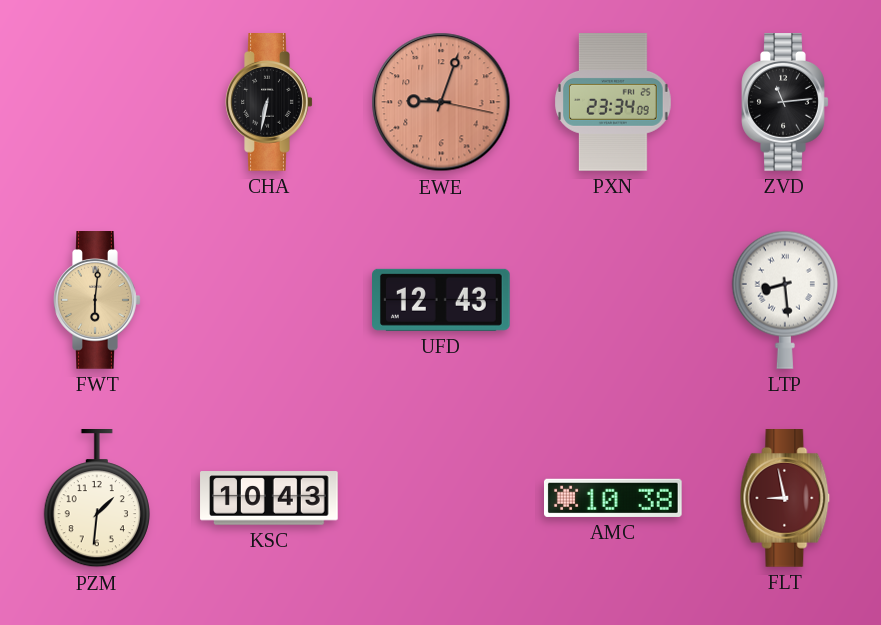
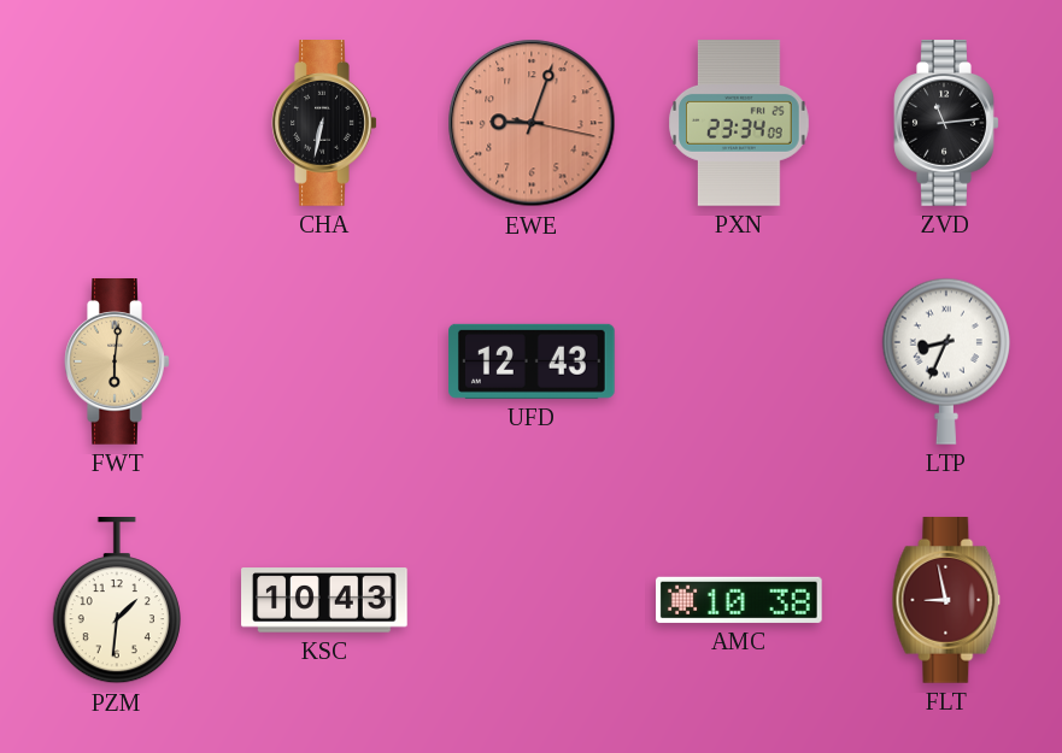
LTP: 8:29 -> 8:34 (946, 361)
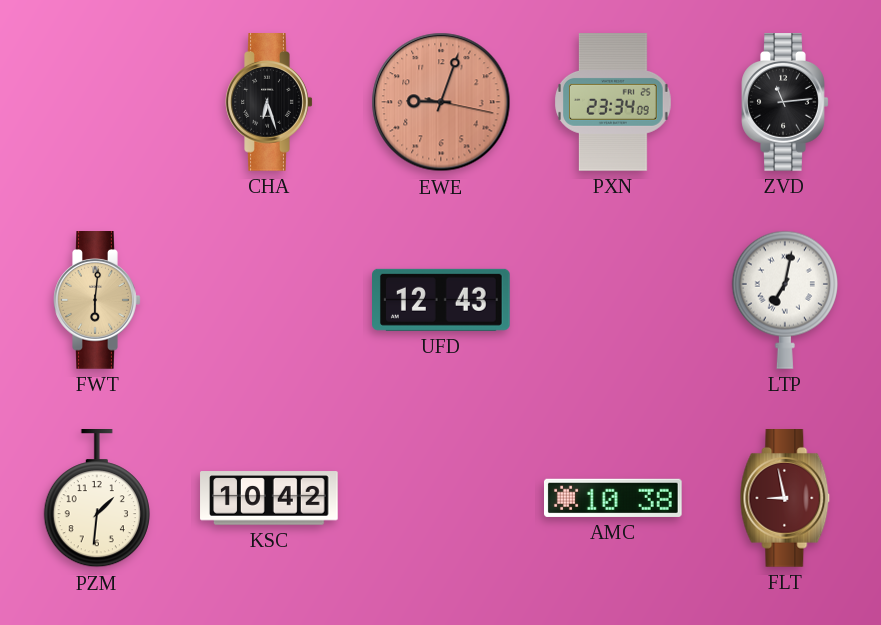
CHA: 6:32 -> 6:27 (269, 102)
LTP: 8:34 -> 7:02 (785, 300)
KSC: 10:43 -> 10:42 (269, 498)
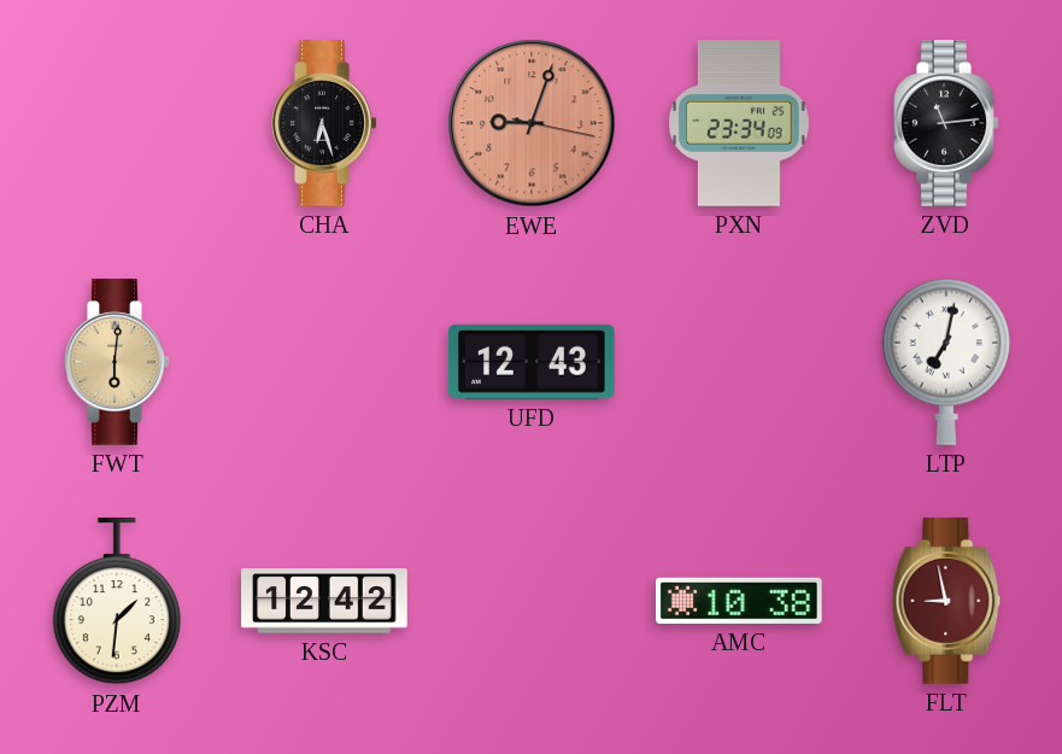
KSC: 10:42 -> 12:42 (324, 601)
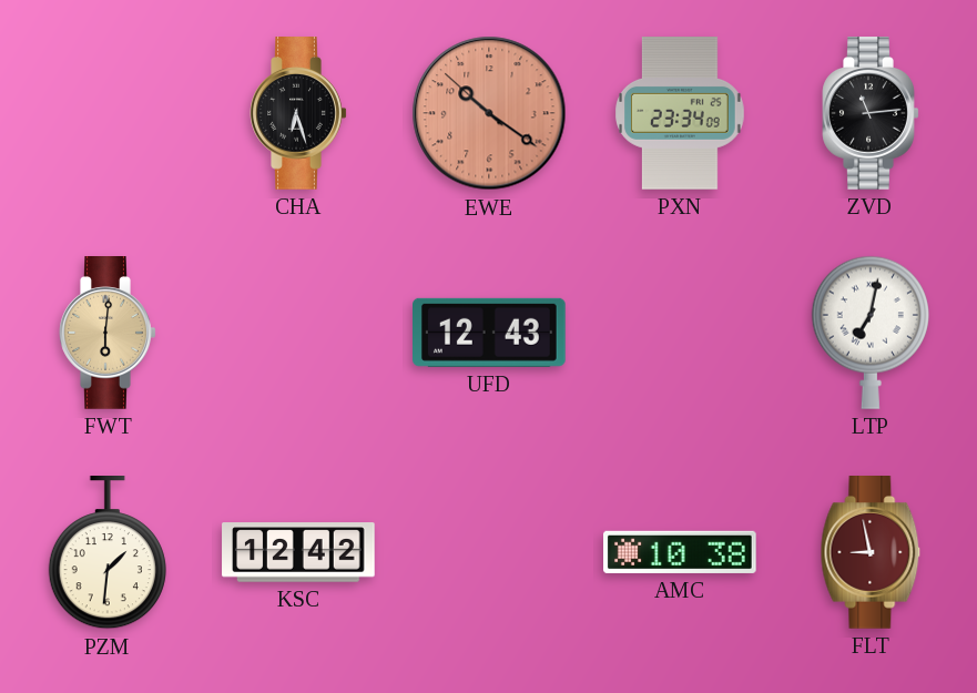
EWE: 9:03 -> 10:20 (489, 113)
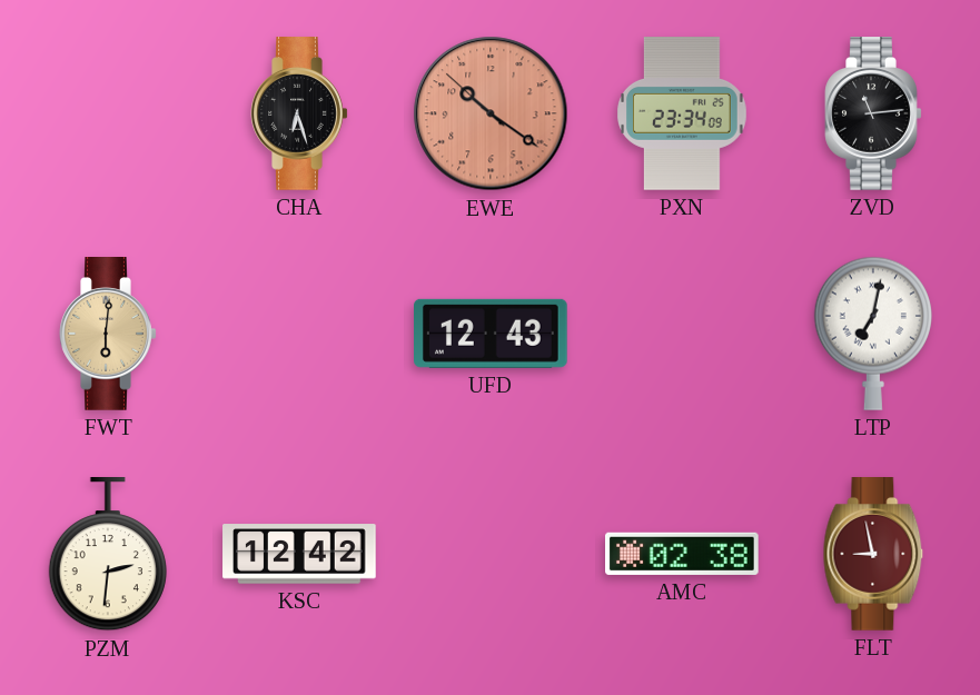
PZM: 1:31 -> 2:31 (108, 555)
AMC: 10:38 -> 02:38 (683, 554)
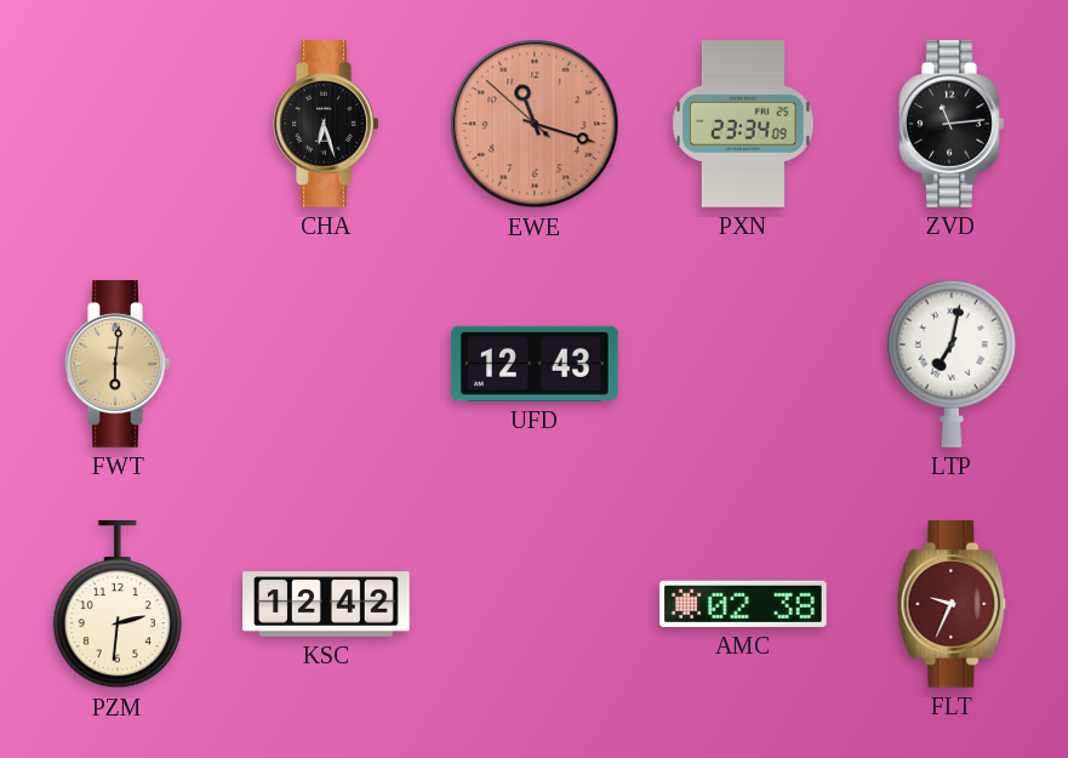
EWE: 10:20 -> 11:17 (535, 124)
FLT: 8:58 -> 9:34 (952, 604)
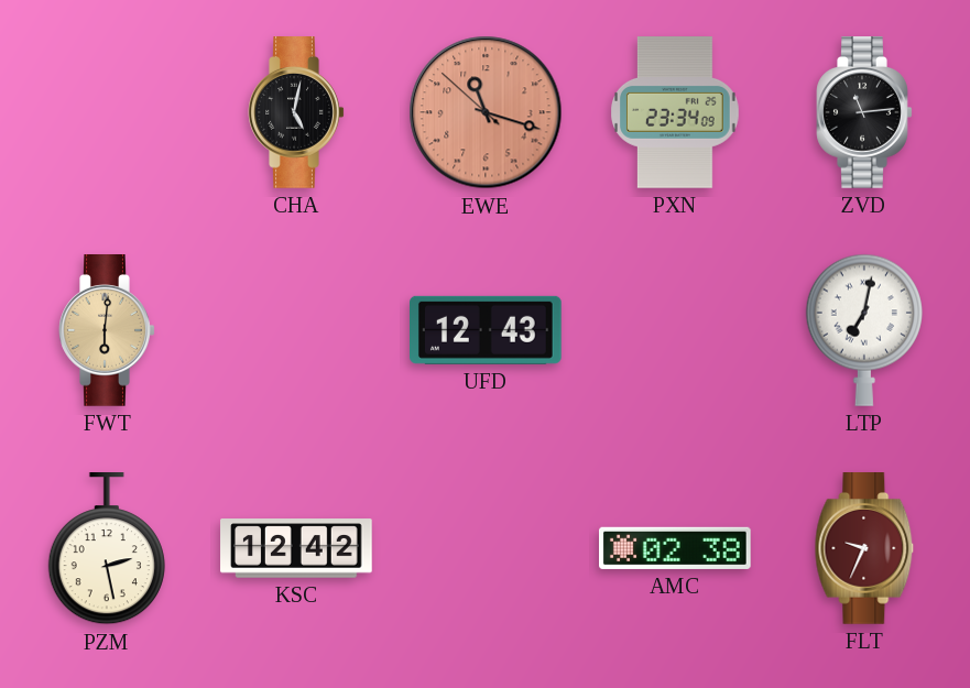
CHA: 6:27 -> 5:02 (296, 112)
PZM: 2:31 -> 2:28 (107, 549)
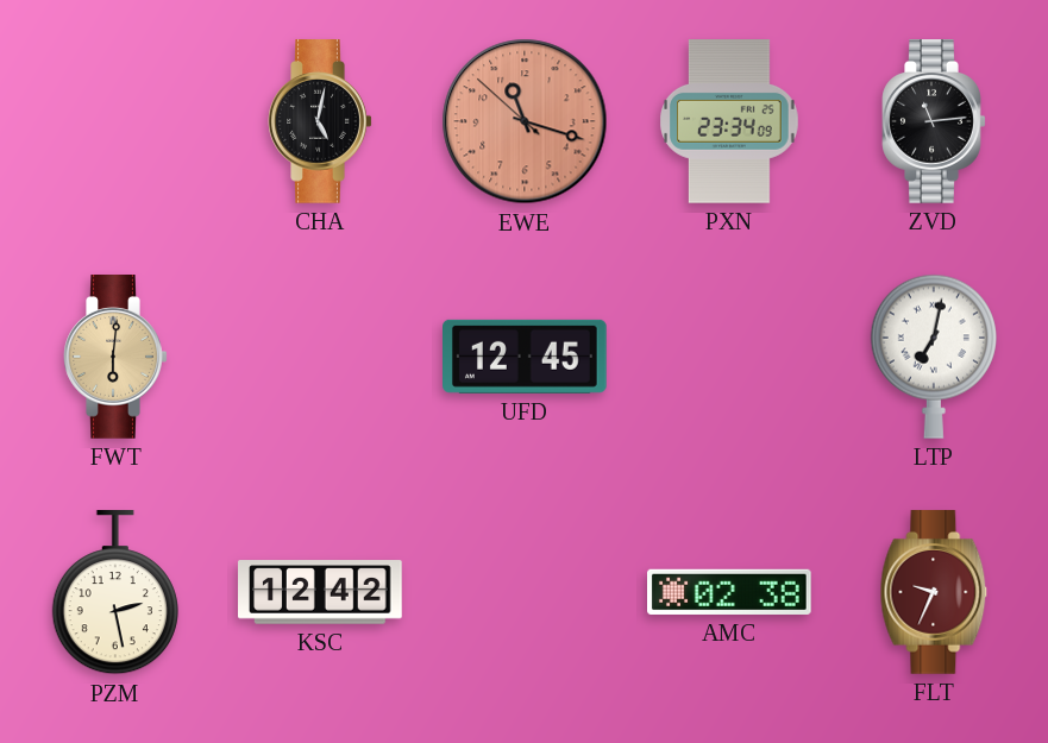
UFD: 12:43 -> 12:45 (526, 357)
